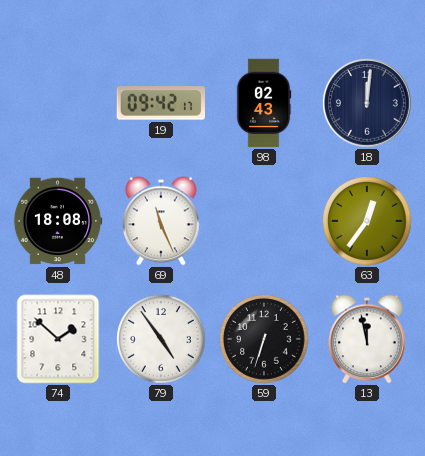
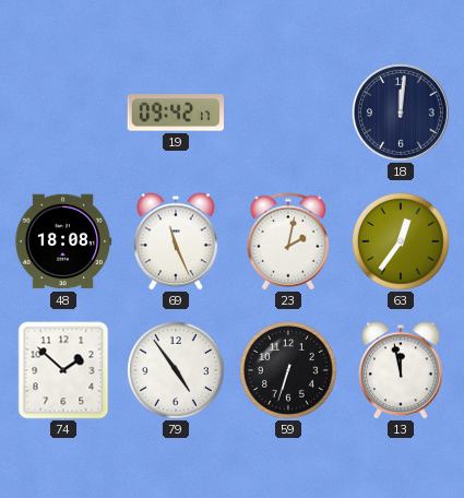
98: 02:43 -> none (264, 103)
23: none -> 2:02 (288, 241)
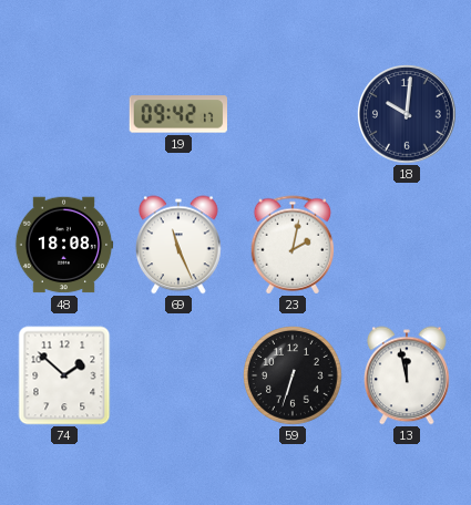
18: 12:01 -> 10:01 (408, 115)
63: 12:36 -> none (402, 242)
79: 4:54 -> none (177, 371)
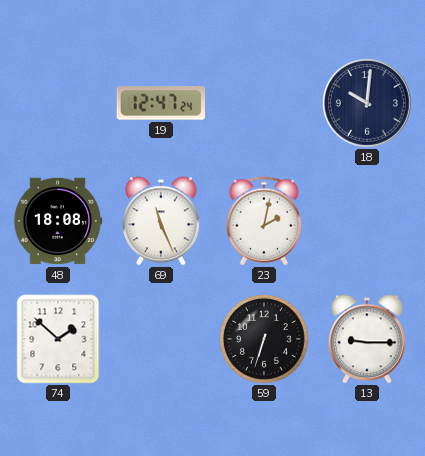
19: 09:42 -> 12:47 (160, 103)
13: 11:58 -> 9:15 (368, 339)
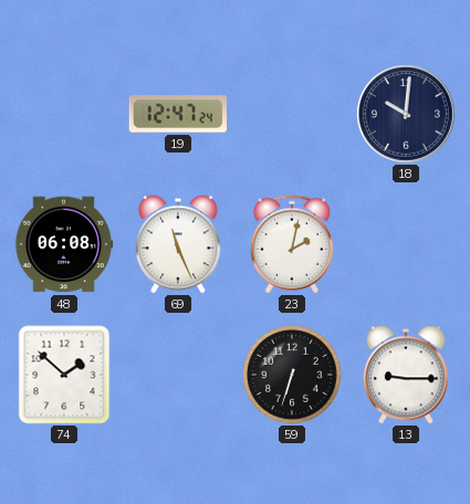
48: 18:08 -> 06:08 (64, 244)
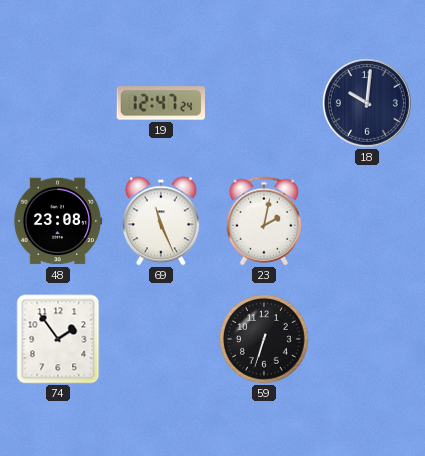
48: 06:08 -> 23:08 (58, 221)
74: 1:52 -> 1:54 (58, 339)
13: 9:15 -> none (407, 375)
